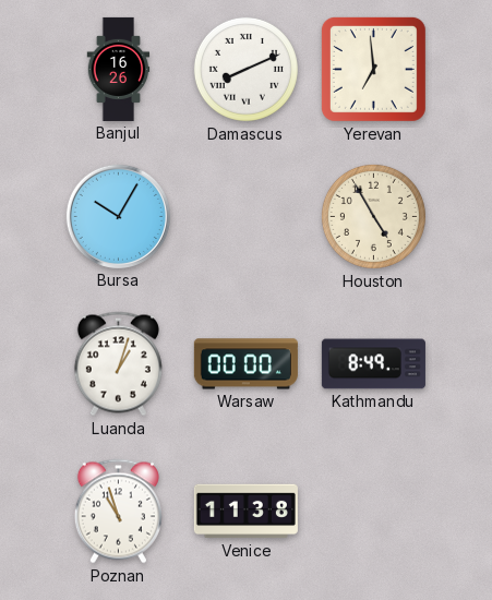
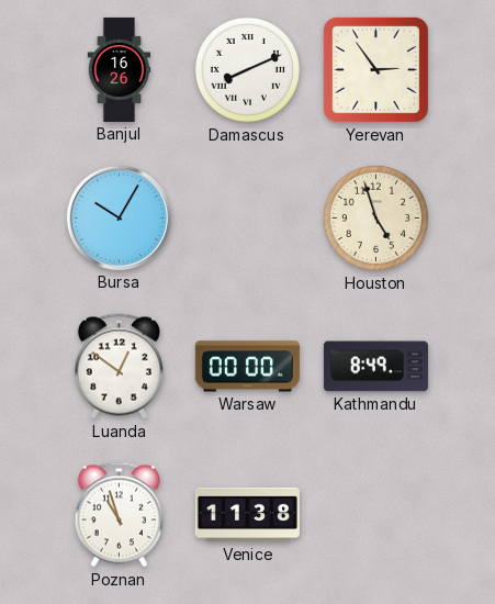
Yerevan: 6:59 -> 2:54 (375, 69)
Houston: 4:55 -> 4:57 (375, 217)
Luanda: 1:03 -> 12:51 (119, 367)
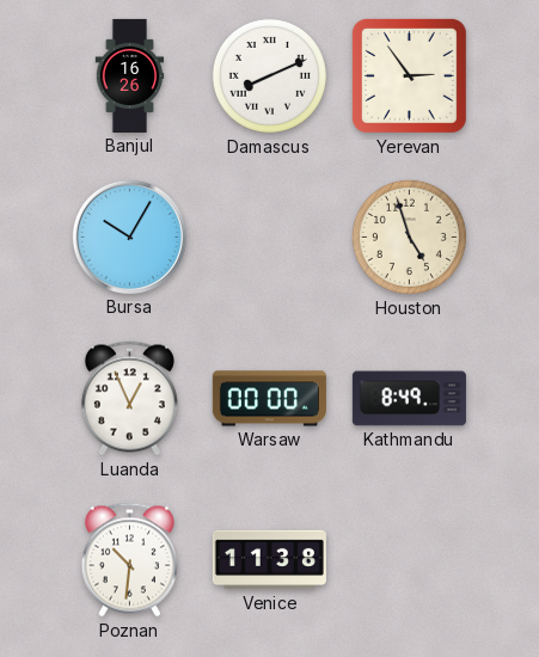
Luanda: 12:51 -> 12:56 (129, 399)
Poznan: 10:57 -> 10:31 (129, 560)
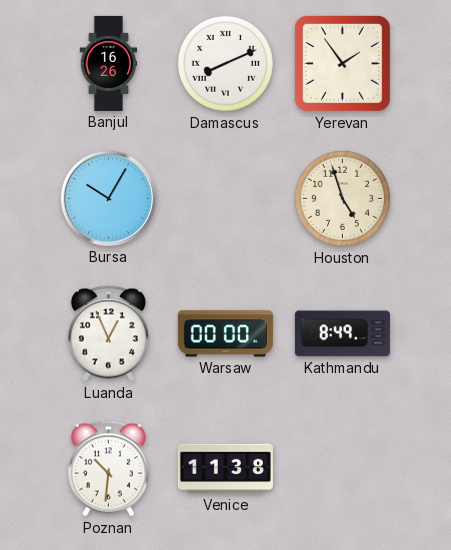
Yerevan: 2:54 -> 1:54 (342, 63)
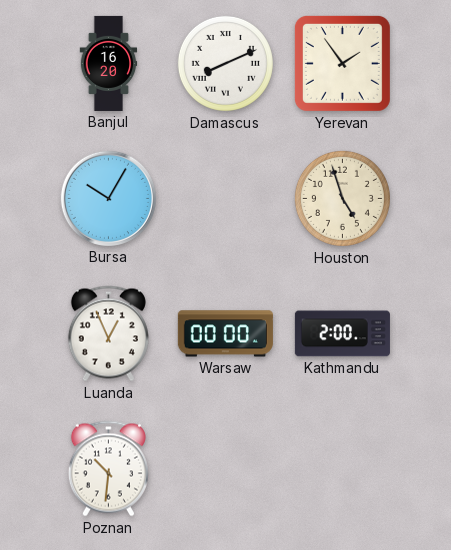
Banjul: 16:26 -> 16:20 (109, 63)
Kathmandu: 8:49 -> 2:00 (342, 334)
Venice: 11:38 -> none (225, 469)
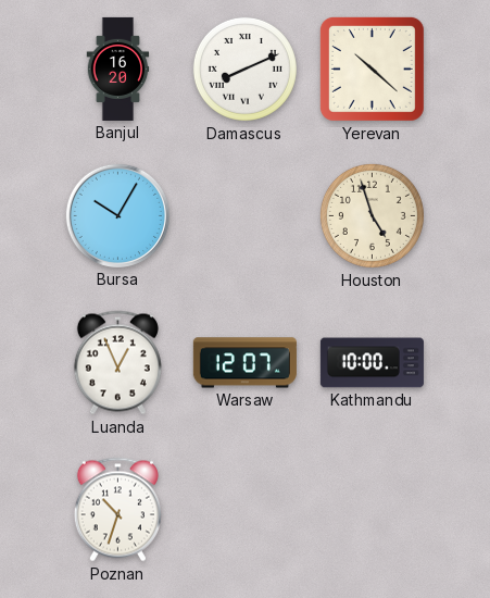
Yerevan: 1:54 -> 10:22 (372, 68)
Warsaw: 00:00 -> 12:07 (244, 363)
Kathmandu: 2:00 -> 10:00 (372, 363)
Poznan: 10:31 -> 10:33 (117, 510)
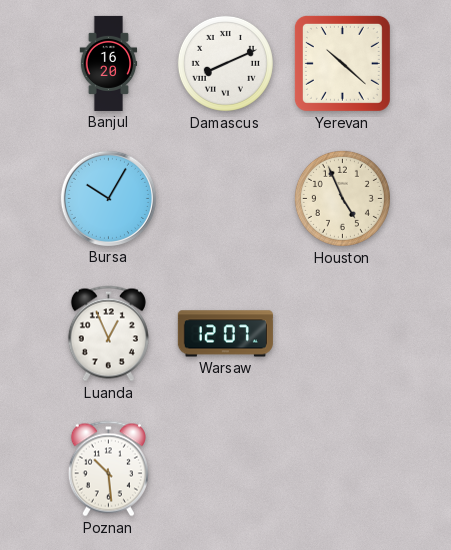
Houston: 4:57 -> 4:56 (342, 198)
Kathmandu: 10:00 -> none (372, 363)
Poznan: 10:33 -> 10:29 (108, 469)
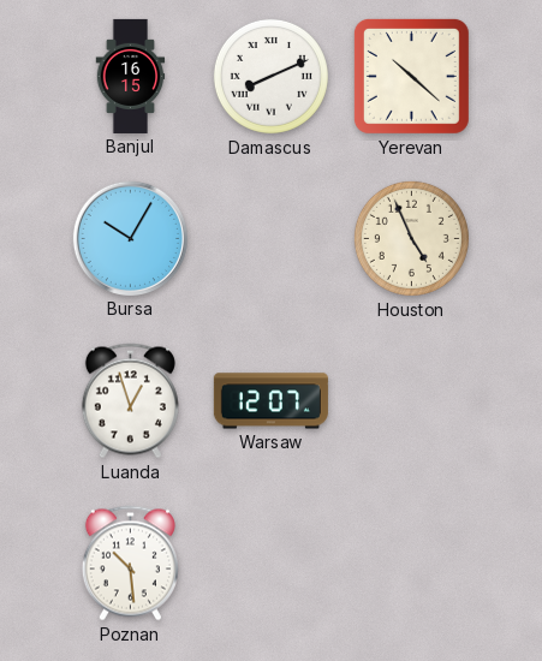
Banjul: 16:20 -> 16:15 (131, 76)
Luanda: 12:56 -> 12:57 (130, 401)
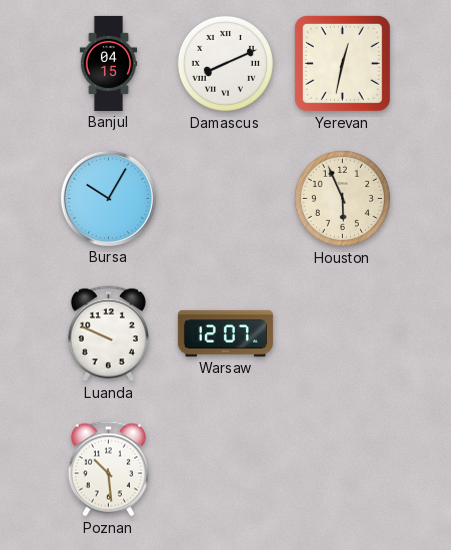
Banjul: 16:15 -> 04:15 (109, 63)
Yerevan: 10:22 -> 12:32 (342, 63)
Houston: 4:56 -> 5:56 (342, 198)
Luanda: 12:57 -> 9:49 (108, 334)
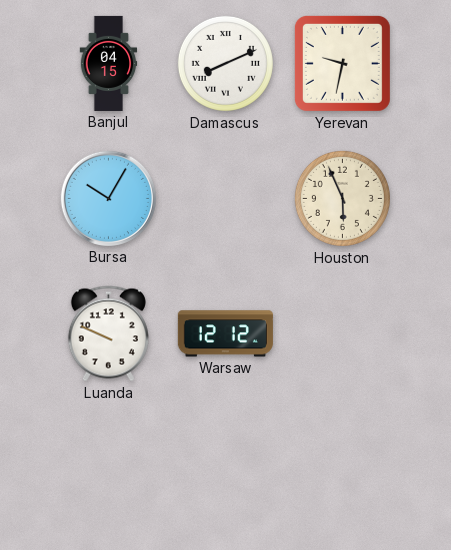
Yerevan: 12:32 -> 9:32 (342, 63)
Warsaw: 12:07 -> 12:12 (225, 334)
Poznan: 10:29 -> none (108, 469)
